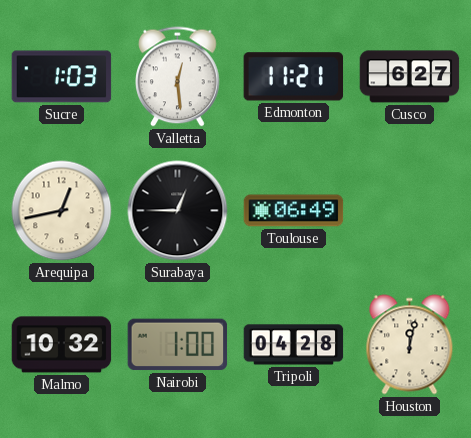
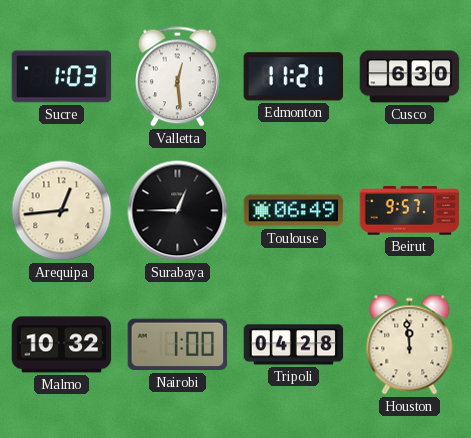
Cusco: 6:27 -> 6:30 (410, 77)
Arequipa: 12:43 -> 12:44 (62, 211)
Beirut: none -> 9:57 (410, 211)
Houston: 12:02 -> 11:59 (410, 345)
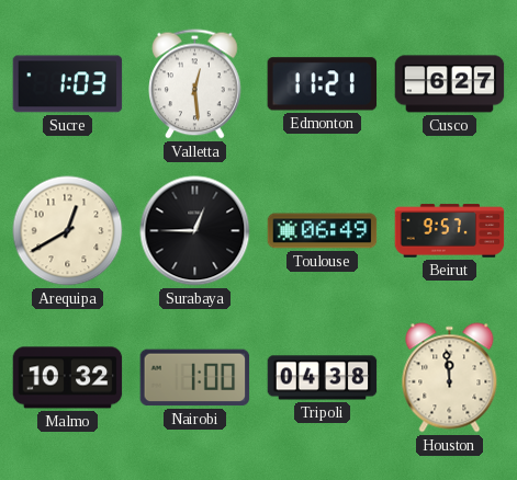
Cusco: 6:30 -> 6:27 (450, 84)
Arequipa: 12:44 -> 12:40 (68, 231)
Tripoli: 04:28 -> 04:38 (323, 378)
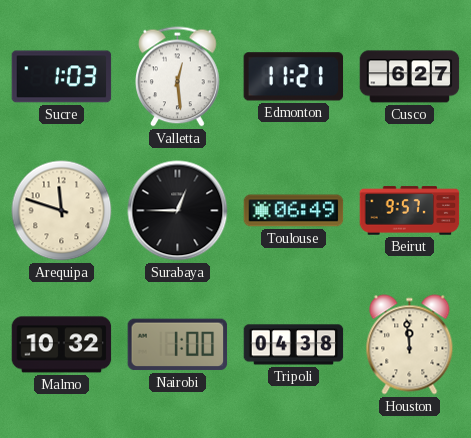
Arequipa: 12:40 -> 11:48 (62, 211)
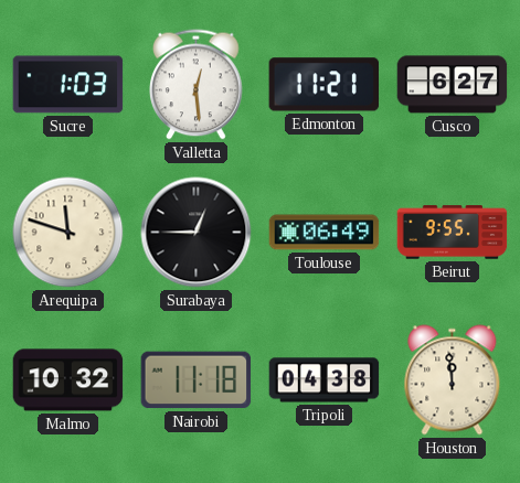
Beirut: 9:57 -> 9:55 (453, 233)
Nairobi: 1:00 -> 11:18 (197, 380)
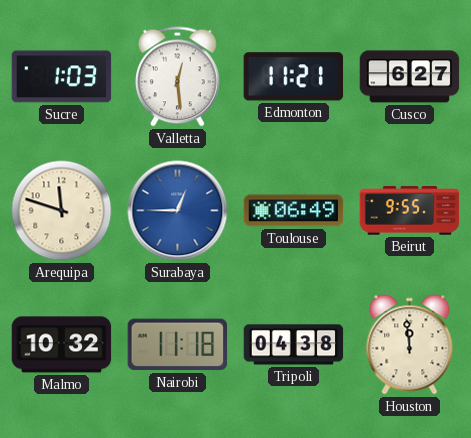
Surabaya dial: black -> blue (178, 211)
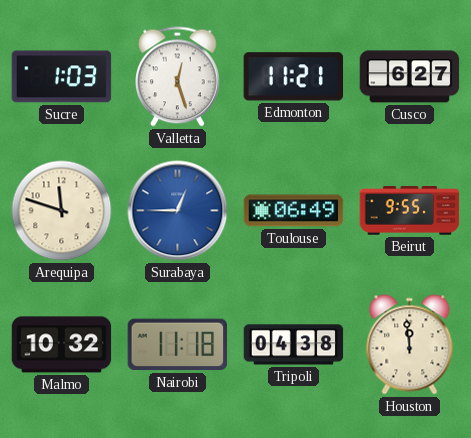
Valletta: 12:29 -> 12:27 (178, 77)
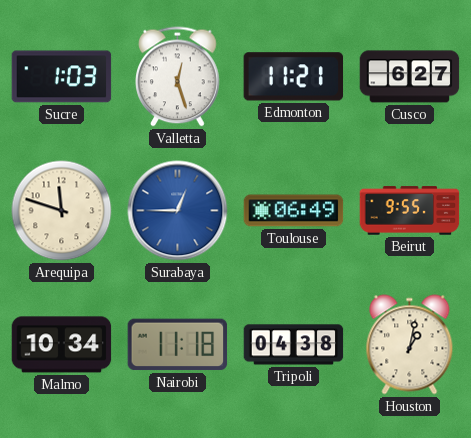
Malmo: 10:32 -> 10:34 (62, 345)
Houston: 11:59 -> 1:02 (410, 345)
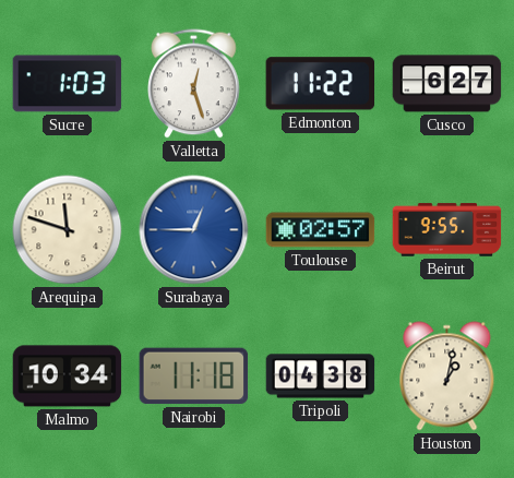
Edmonton: 11:21 -> 11:22 (321, 84)
Toulouse: 06:49 -> 02:57 (321, 230)
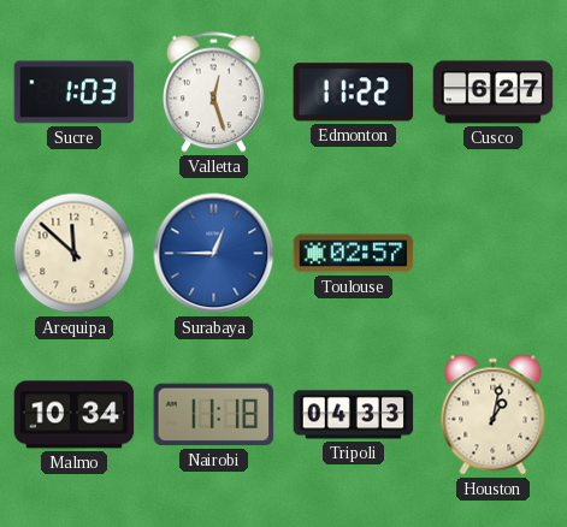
Arequipa: 11:48 -> 11:52 (75, 254)
Beirut: 9:55 -> none (447, 230)
Tripoli: 04:38 -> 04:33 (354, 415)
